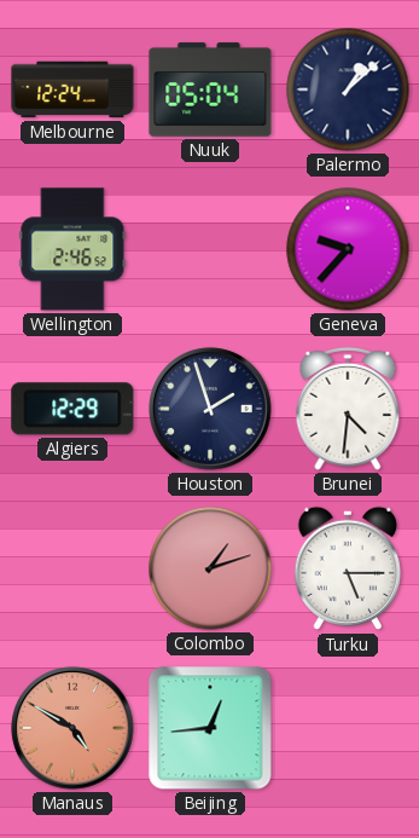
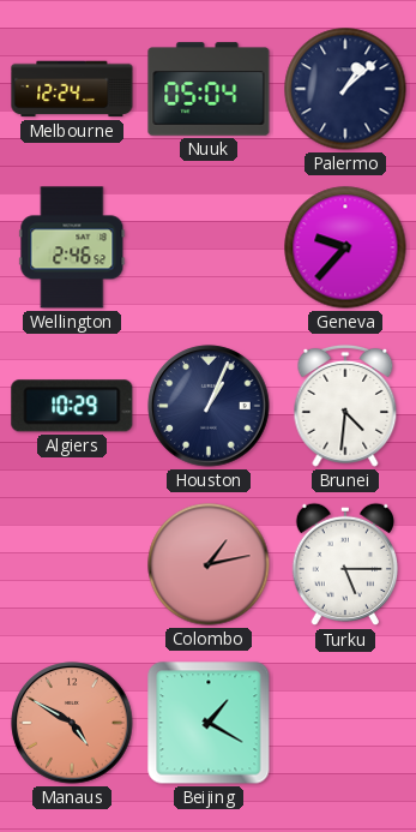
Algiers: 12:29 -> 10:29 (72, 406)
Houston: 1:57 -> 1:04 (209, 406)
Colombo: 1:12 -> 1:13 (209, 564)
Beijing: 12:44 -> 1:20 (209, 723)
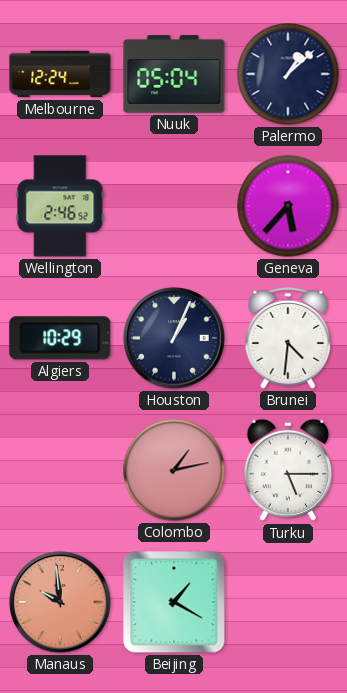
Geneva: 9:37 -> 5:37 (288, 206)
Manaus: 4:50 -> 9:59 (60, 602)
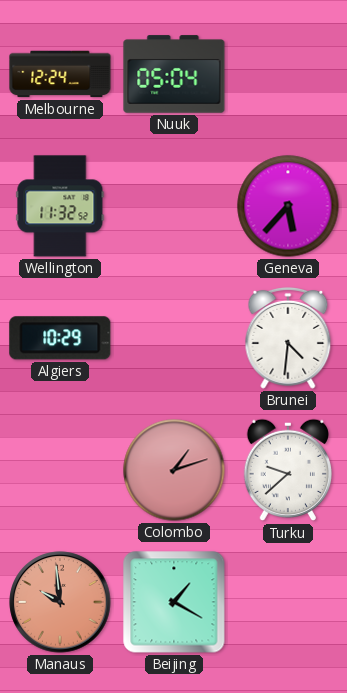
Palermo: 1:08 -> none (288, 74)
Wellington: 2:46 -> 11:32 (60, 206)
Houston: 1:04 -> none (174, 338)
Colombo: 1:13 -> 1:12 (174, 470)
Turku: 5:15 -> 9:38 (287, 470)
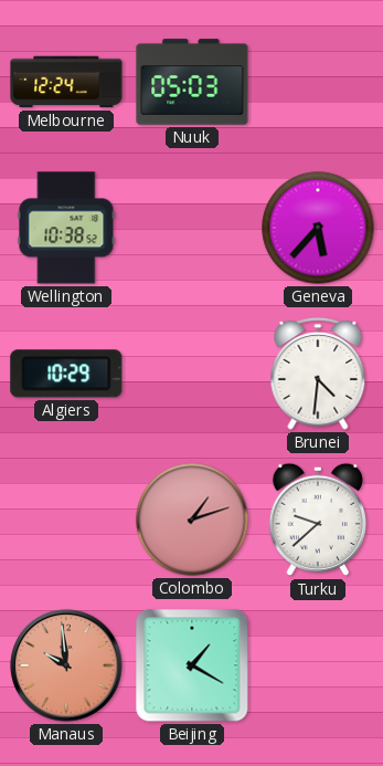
Nuuk: 05:04 -> 05:03 (192, 82)
Wellington: 11:32 -> 10:38 (66, 228)
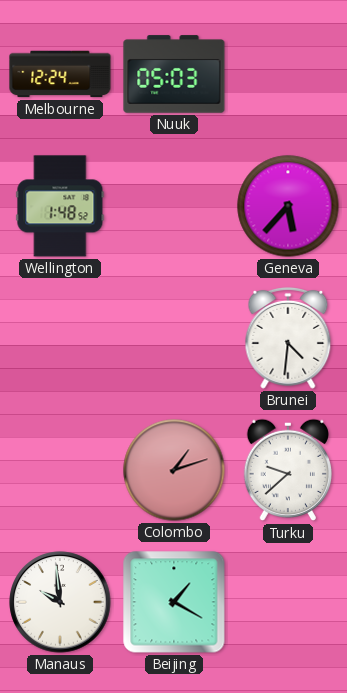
Wellington: 10:38 -> 1:48 (60, 206)
Algiers: 10:29 -> none (66, 374)
Manaus dial: salmon -> white (60, 602)
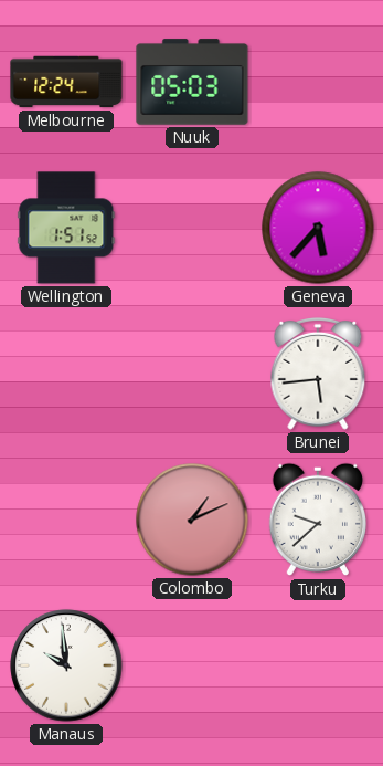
Wellington: 1:48 -> 1:51 (66, 228)
Brunei: 4:31 -> 5:44 (318, 374)
Colombo: 1:12 -> 1:11 (192, 520)
Beijing: 1:20 -> none (174, 602)
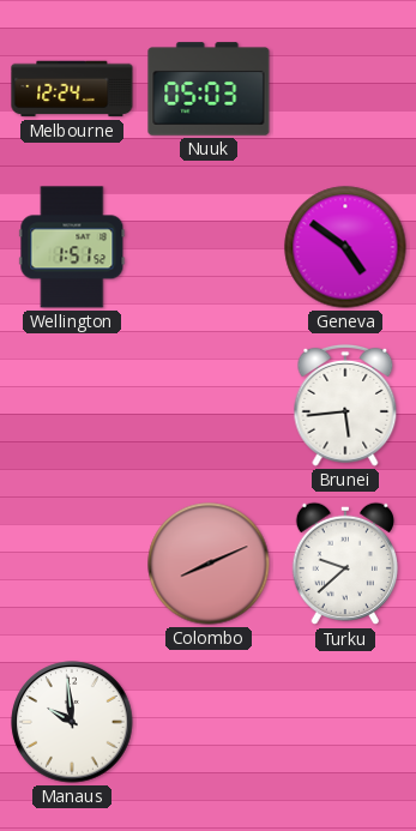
Geneva: 5:37 -> 4:51 (345, 247)
Colombo: 1:11 -> 8:11 (209, 564)
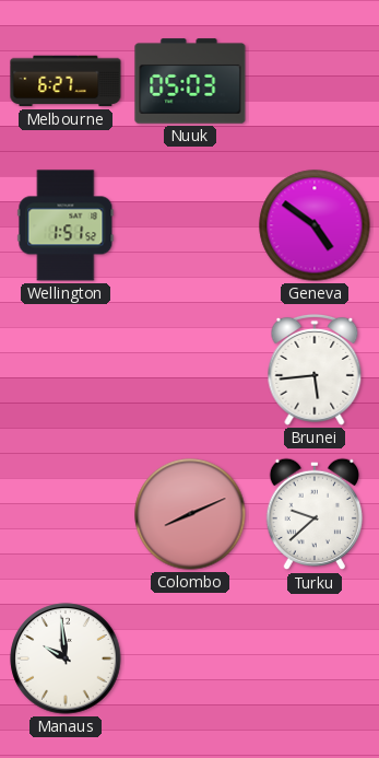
Melbourne: 12:24 -> 6:27 (66, 81)
